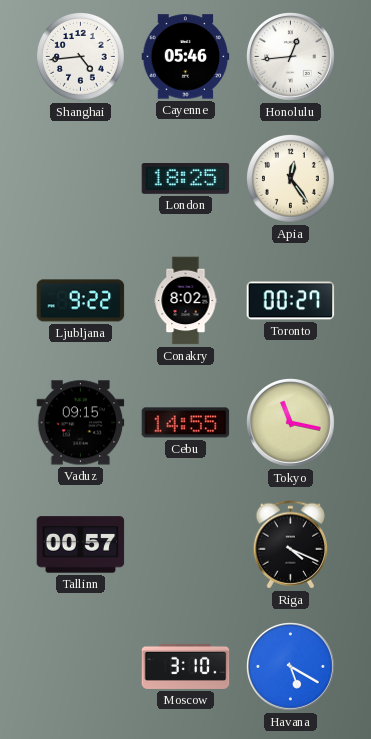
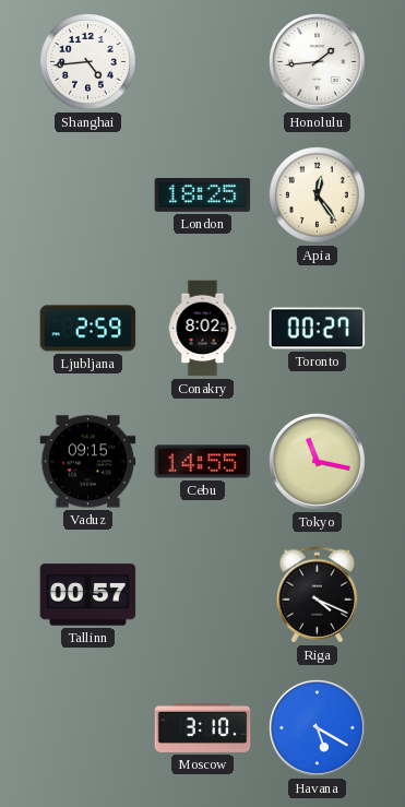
Cayenne: 05:46 -> none (186, 57)
Honolulu: 12:44 -> 1:44 (318, 62)
Ljubljana: 9:22 -> 2:59 (88, 329)
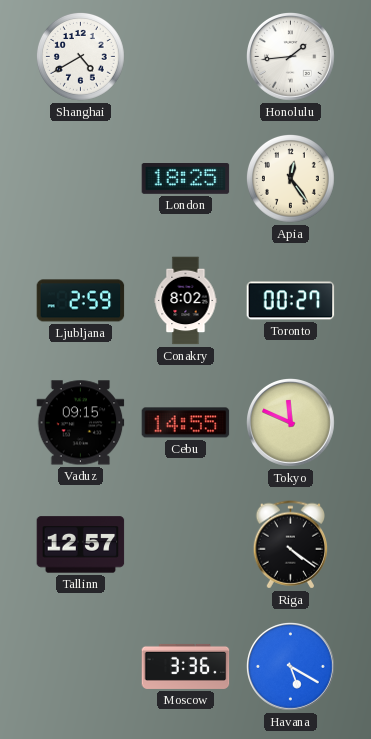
Shanghai: 4:44 -> 4:40 (81, 57)
Tokyo: 11:17 -> 11:49 (291, 423)
Tallinn: 00:57 -> 12:57 (81, 545)
Riga: 4:19 -> 4:21 (290, 545)
Moscow: 3:10 -> 3:36 (186, 666)
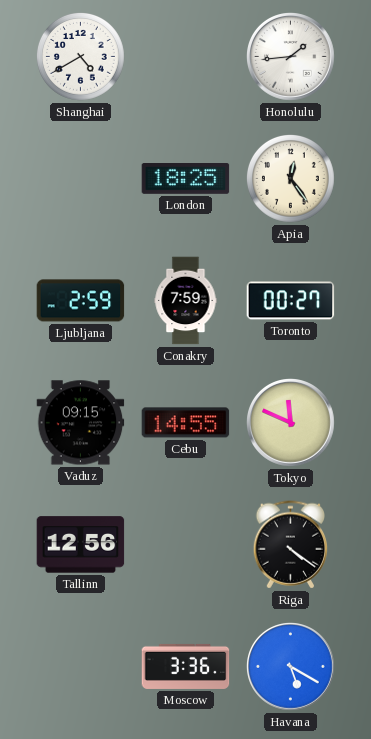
Conakry: 8:02 -> 7:59 (186, 301)
Tallinn: 12:57 -> 12:56 (81, 545)
